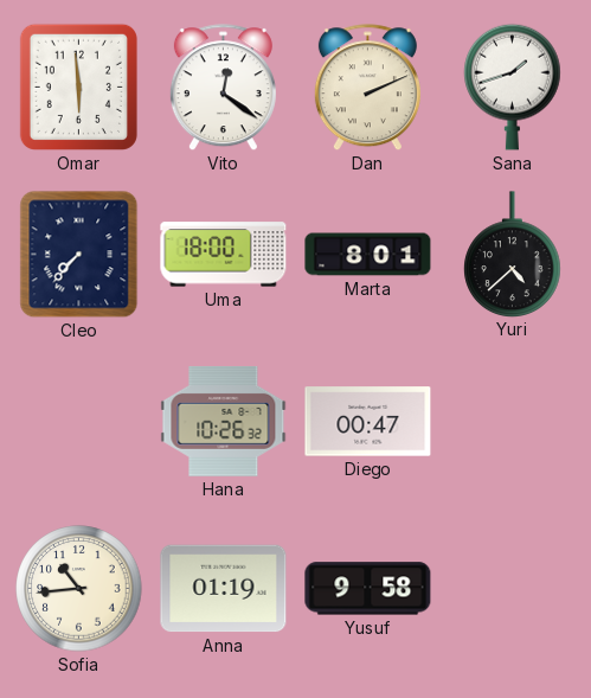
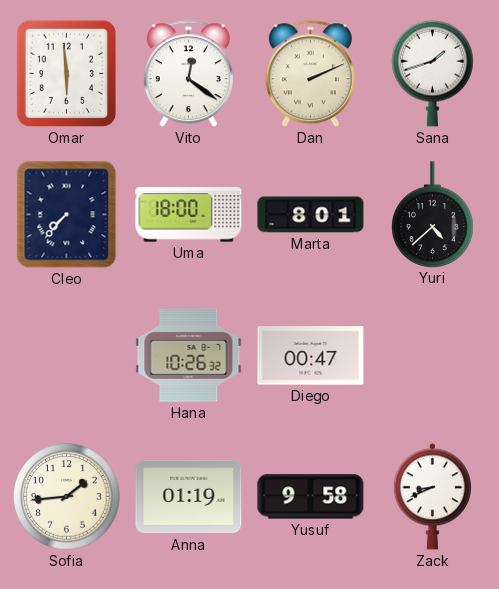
Sofia: 10:44 -> 1:44 (67, 497)
Zack: none -> 8:41 (432, 497)
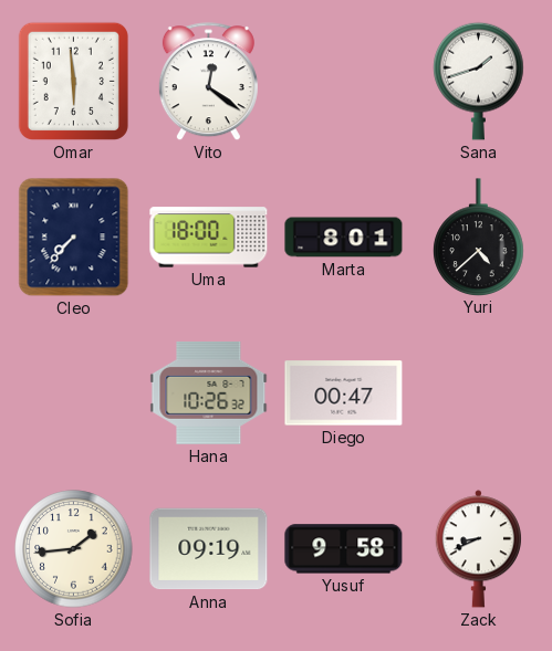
Dan: 2:11 -> none (310, 74)
Anna: 01:19 -> 09:19 (209, 549)
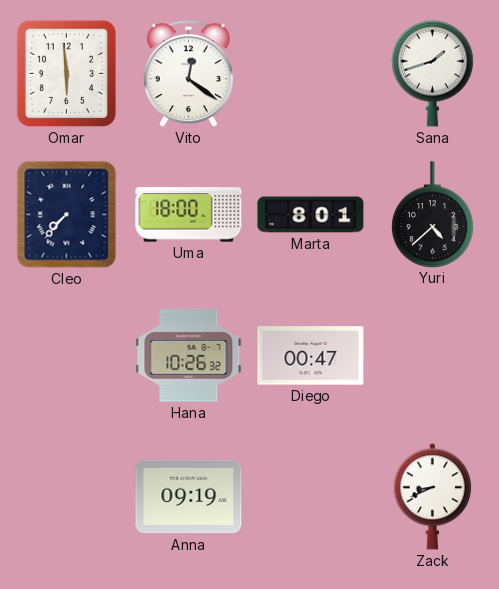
Sofia: 1:44 -> none (74, 549)
Yusuf: 9:58 -> none (344, 549)
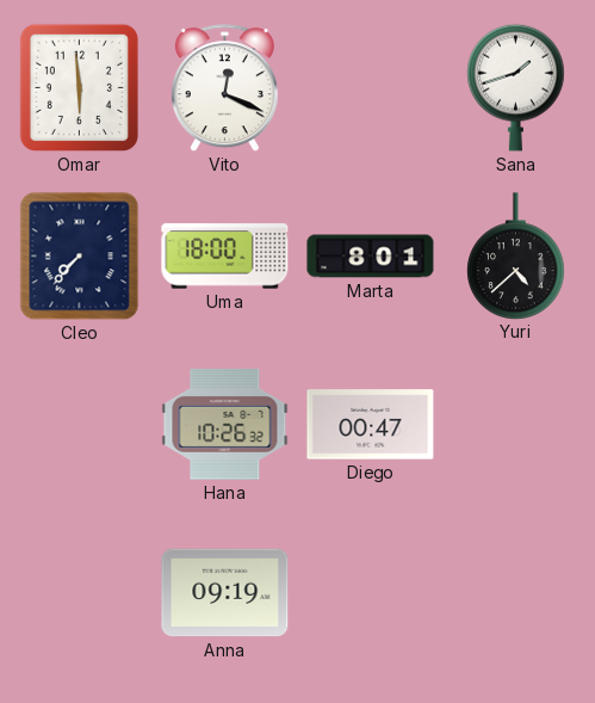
Vito: 12:21 -> 12:19 (224, 88)
Zack: 8:41 -> none (432, 497)
